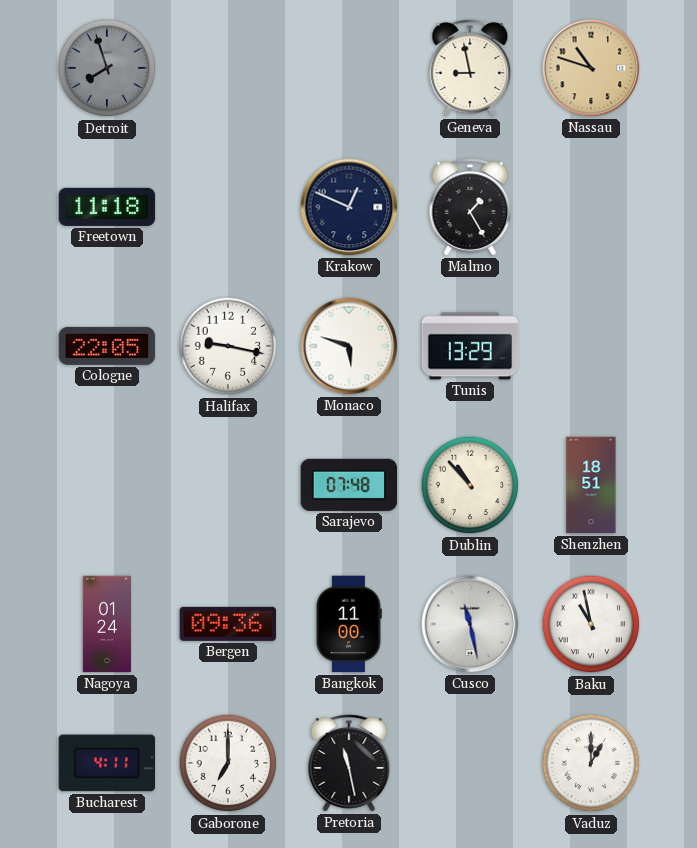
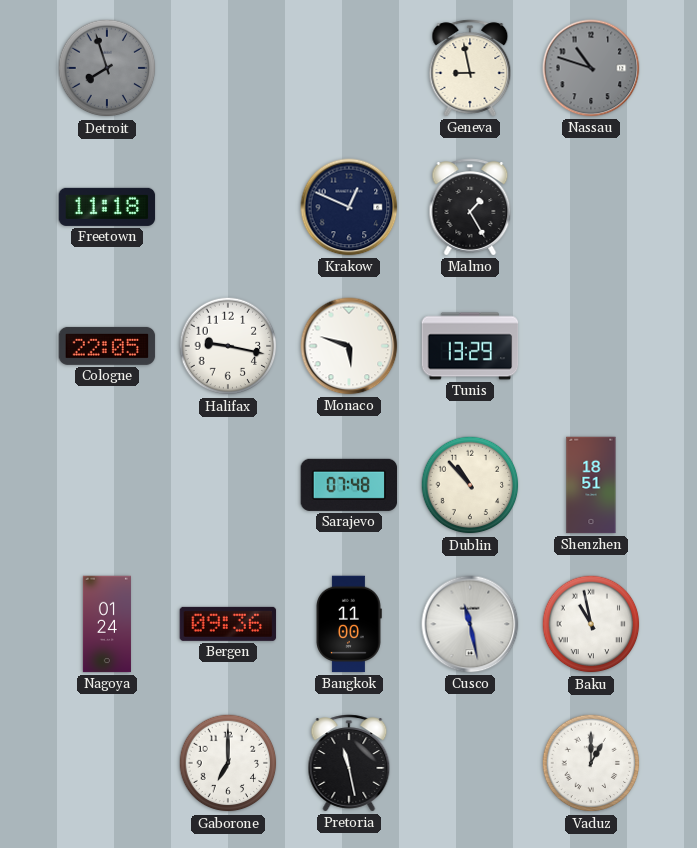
Nassau dial: champagne -> grey (591, 68)
Bucharest: 4:11 -> none (107, 763)
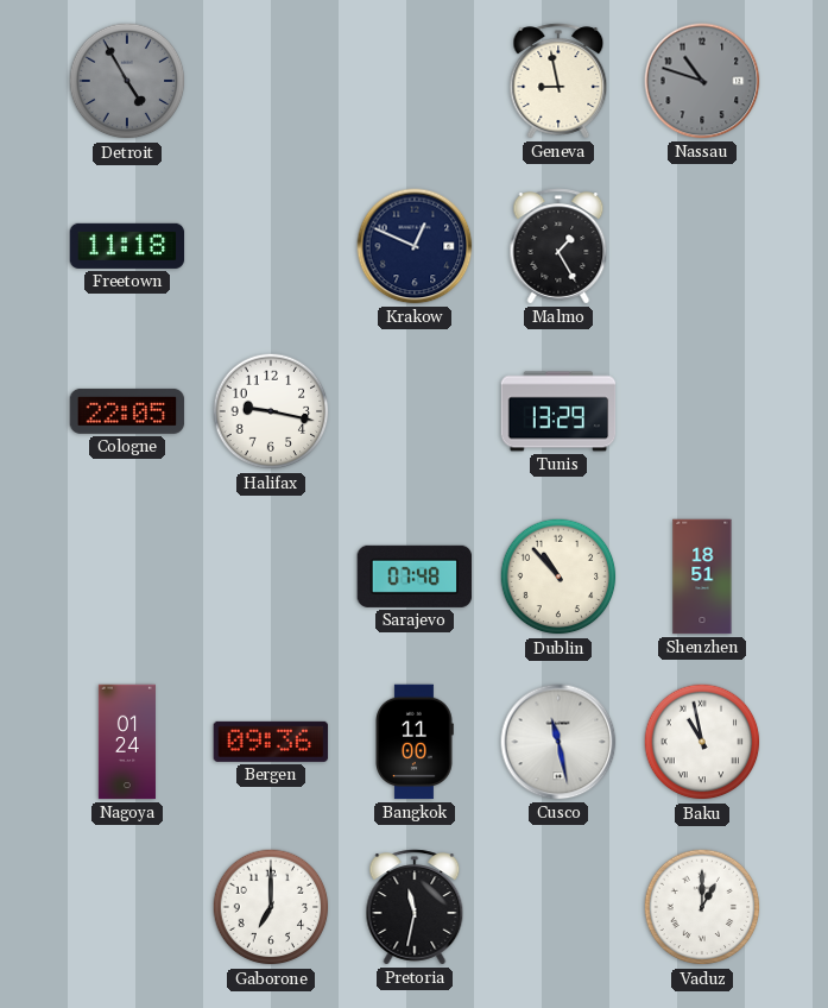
Detroit: 7:57 -> 4:55 (127, 81)
Monaco: 5:48 -> none (349, 346)
Pretoria: 11:28 -> 11:32 (415, 907)
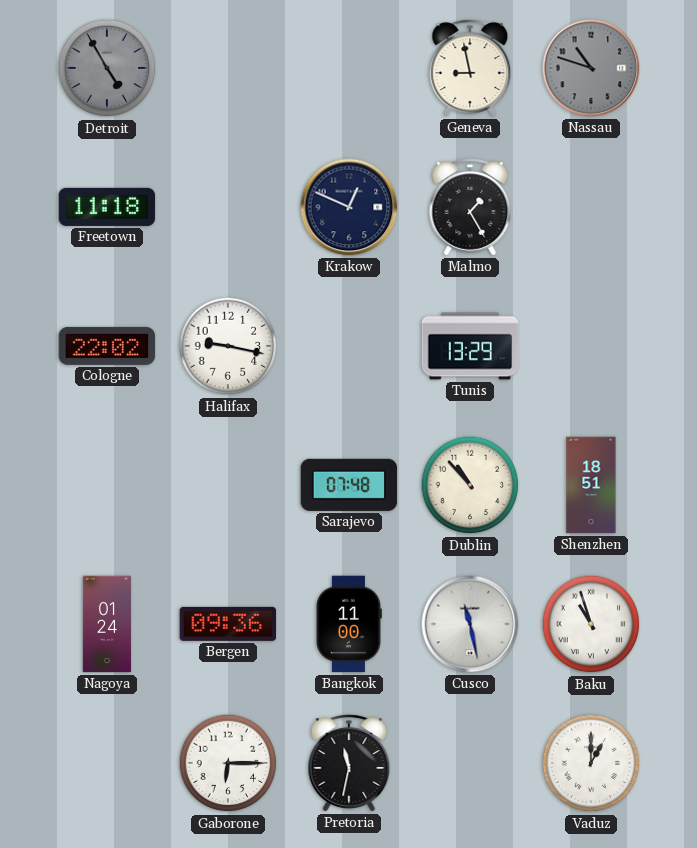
Cologne: 22:05 -> 22:02 (107, 346)
Baku: 10:58 -> 10:57 (591, 624)
Gaborone: 7:00 -> 6:15 (228, 763)
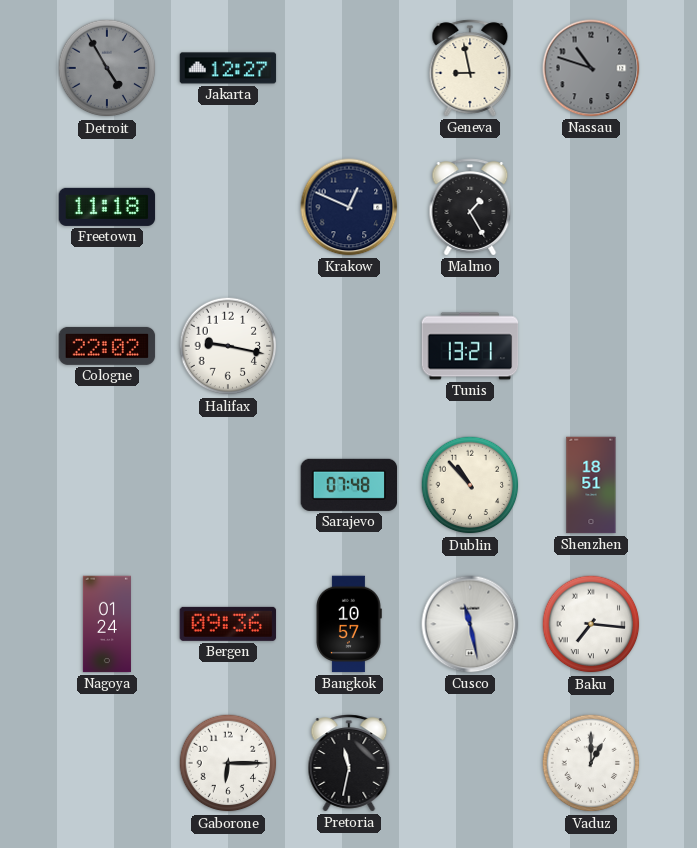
Jakarta: none -> 12:27 (228, 68)
Tunis: 13:29 -> 13:21 (470, 346)
Bangkok: 11:00 -> 10:57 (349, 624)
Baku: 10:57 -> 7:16 (591, 624)
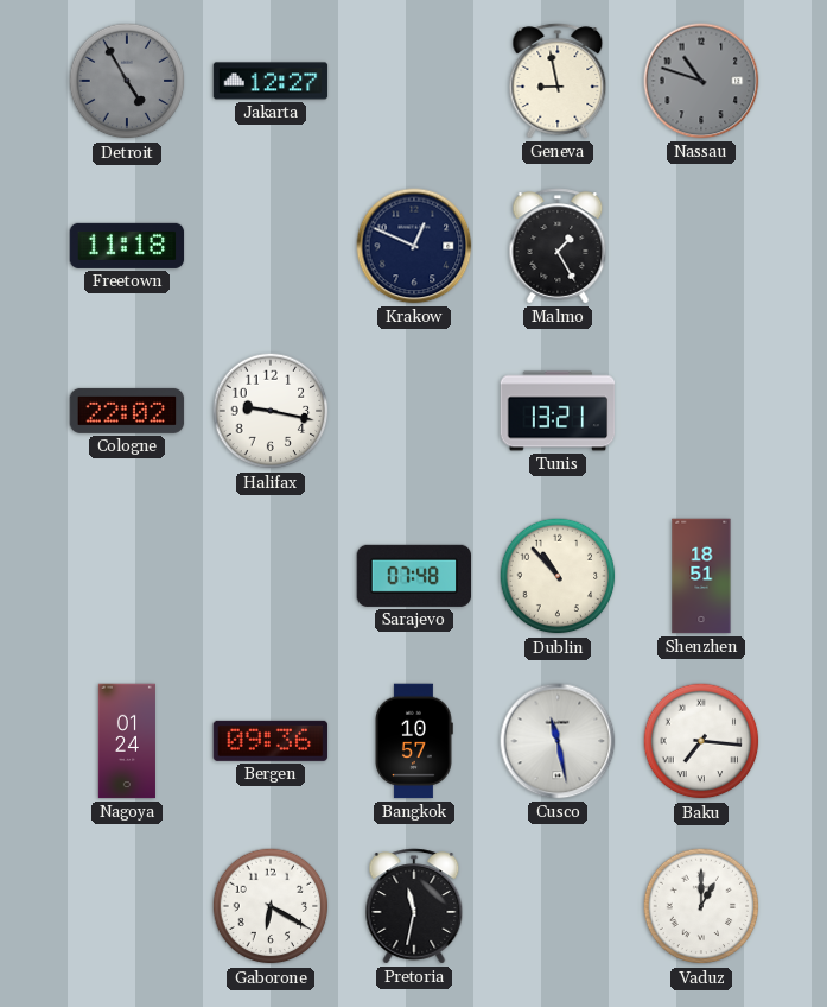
Gaborone: 6:15 -> 6:20 (271, 906)
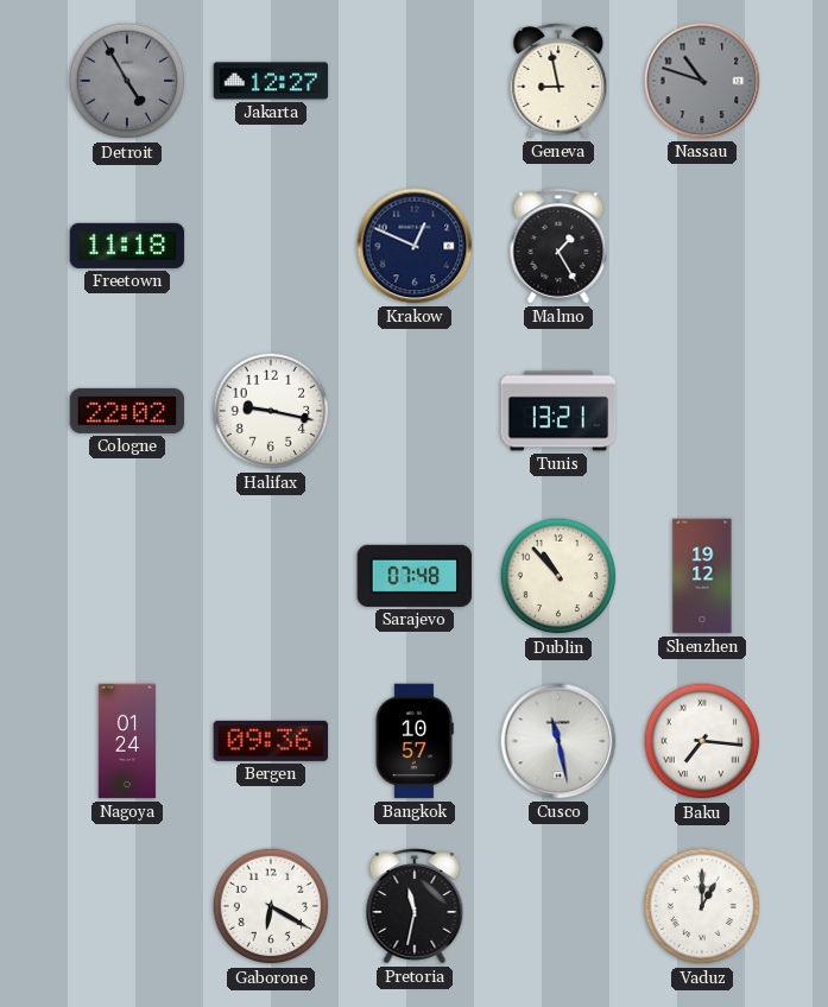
Shenzhen: 18:51 -> 19:12 (702, 576)
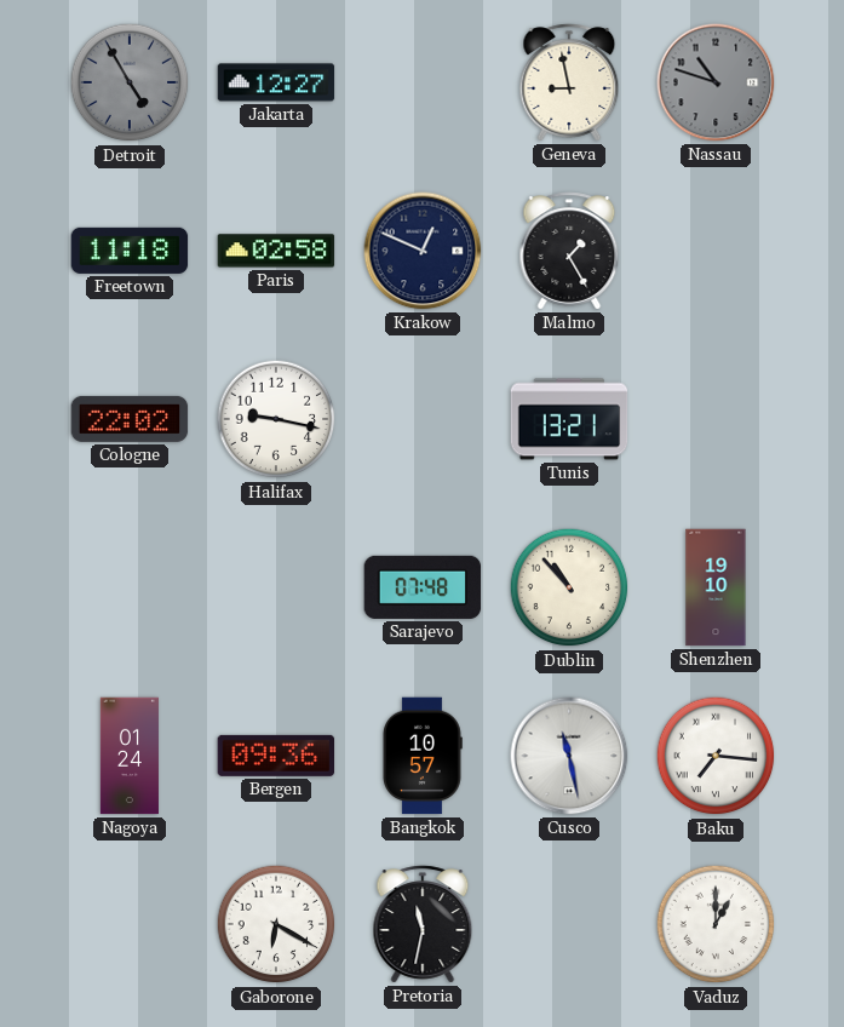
Paris: none -> 02:58 (276, 251)
Shenzhen: 19:12 -> 19:10 (716, 587)
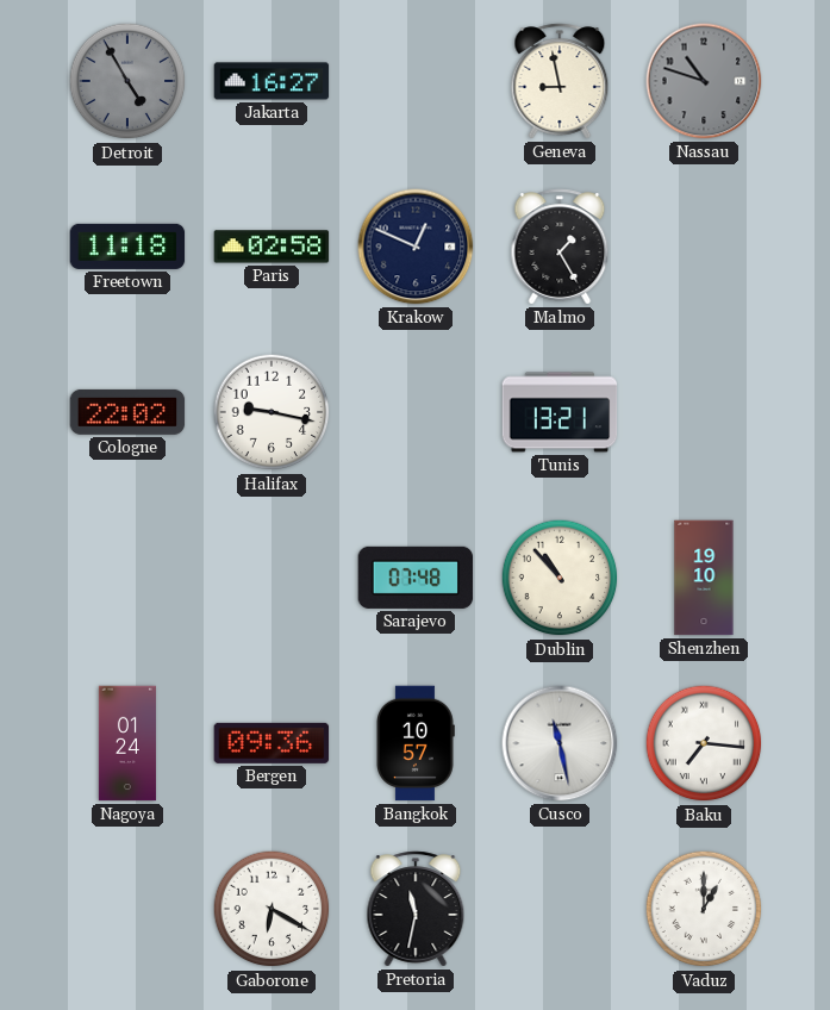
Jakarta: 12:27 -> 16:27 (272, 81)
